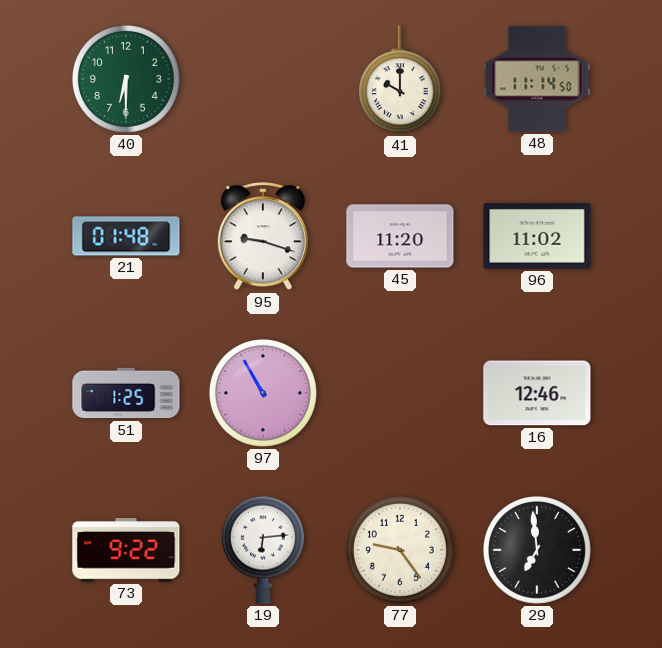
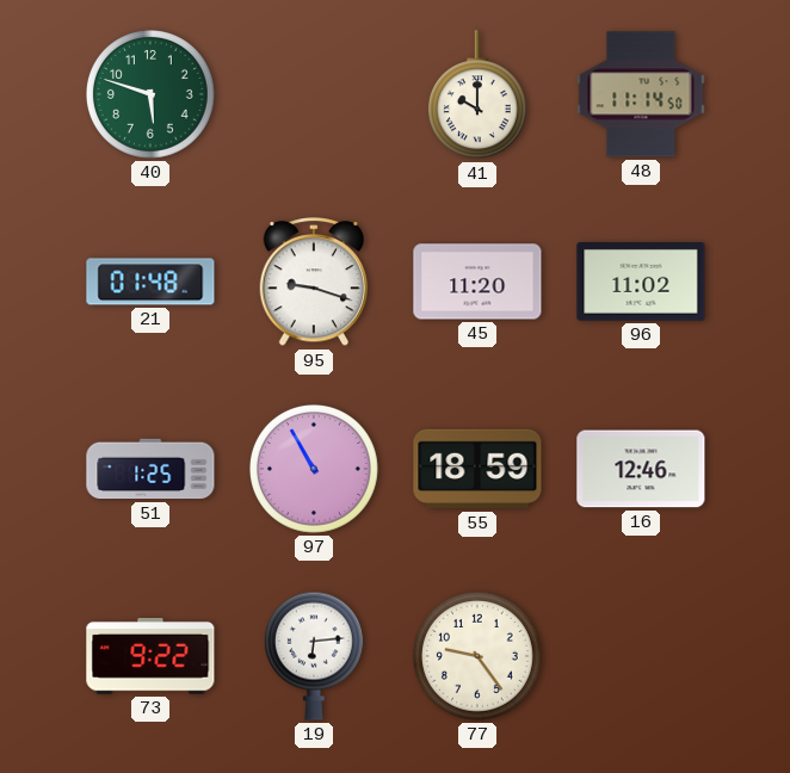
40: 6:30 -> 5:48 (150, 94)
55: none -> 18:59 (477, 469)
29: 6:59 -> none (537, 550)
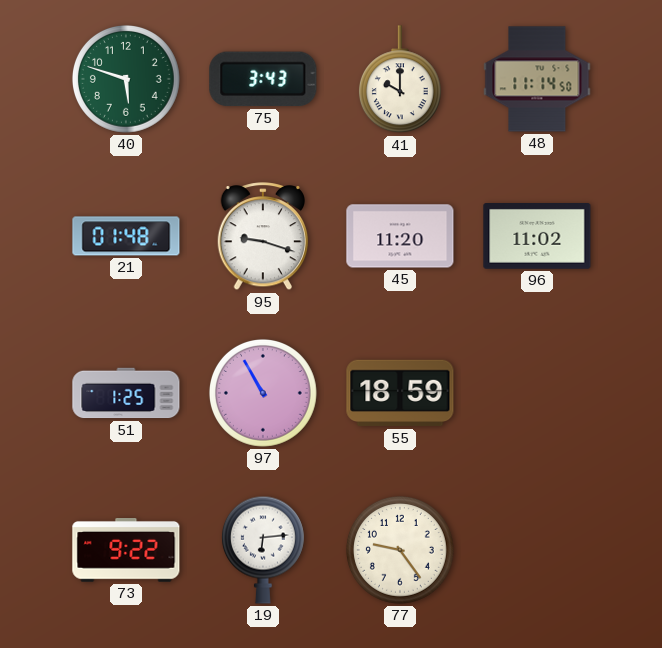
75: none -> 3:43 (263, 79)
16: 12:46 -> none (641, 469)
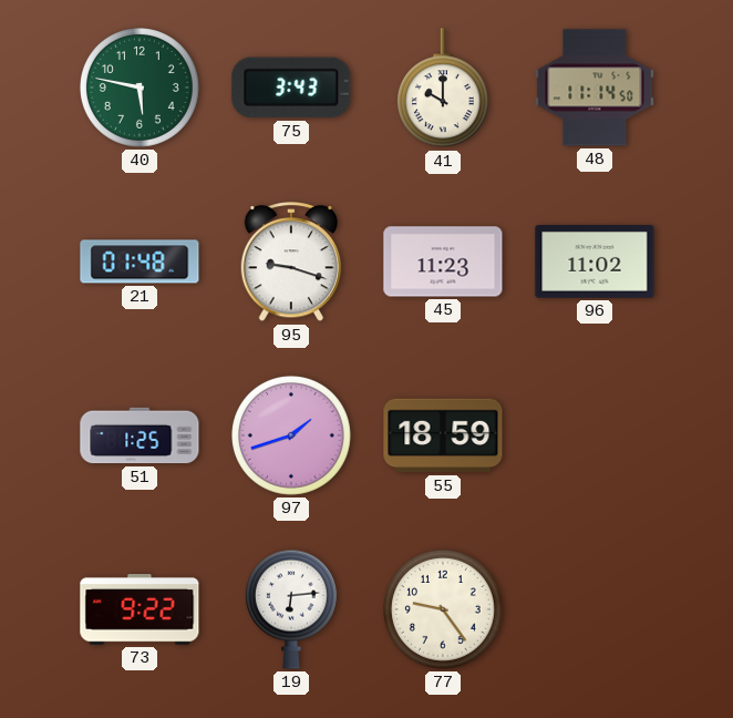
40: 5:48 -> 5:47 (140, 88)
45: 11:20 -> 11:23 (443, 261)
97: 10:55 -> 1:42 (291, 435)
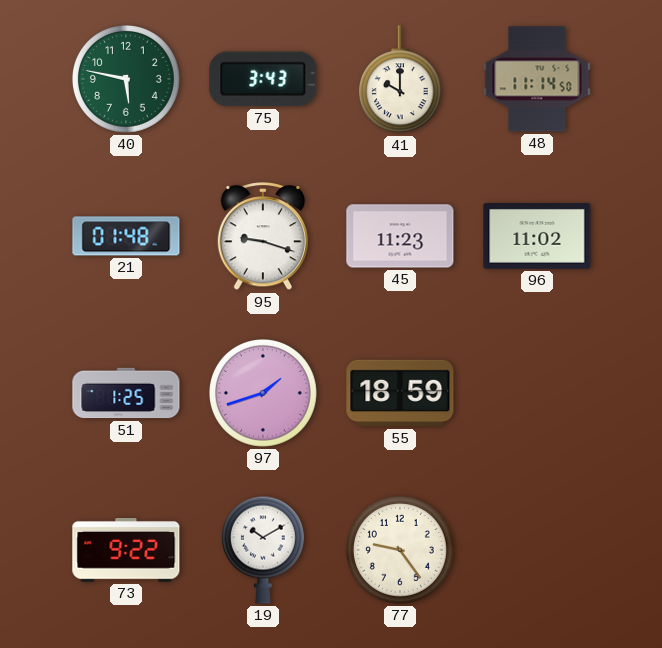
19: 6:14 -> 10:10 (263, 550)
